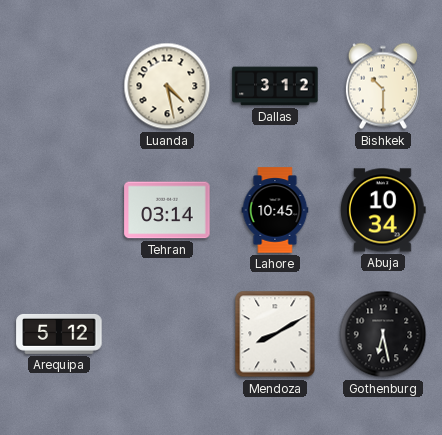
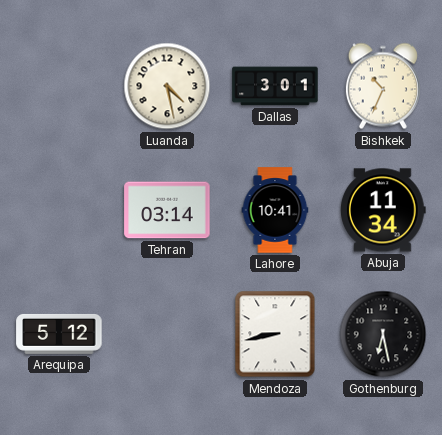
Dallas: 3:12 -> 3:01 (275, 86)
Bishkek: 10:30 -> 10:34 (383, 86)
Lahore: 10:45 -> 10:41 (275, 210)
Abuja: 10:34 -> 11:34 (383, 210)
Mendoza: 8:10 -> 8:43 (275, 334)
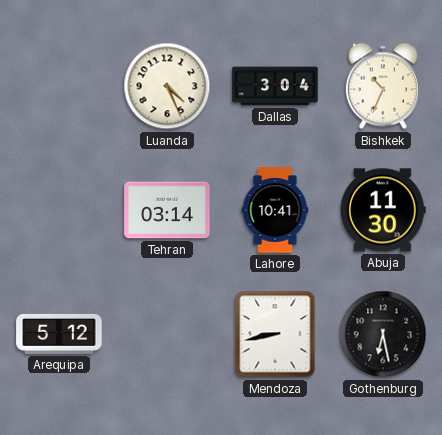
Luanda: 4:28 -> 4:26 (167, 86)
Dallas: 3:01 -> 3:04 (275, 86)
Abuja: 11:34 -> 11:30 (383, 210)
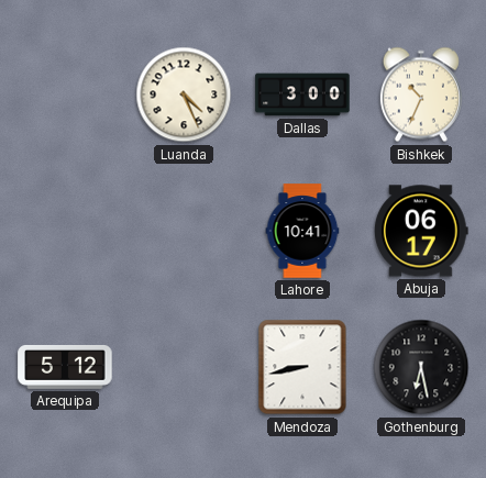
Dallas: 3:04 -> 3:00 (302, 95)
Tehran: 03:14 -> none (167, 210)
Abuja: 11:30 -> 06:17 (421, 231)
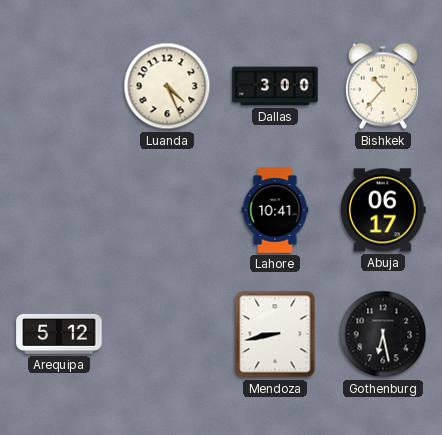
Bishkek: 10:34 -> 10:37 (383, 86)
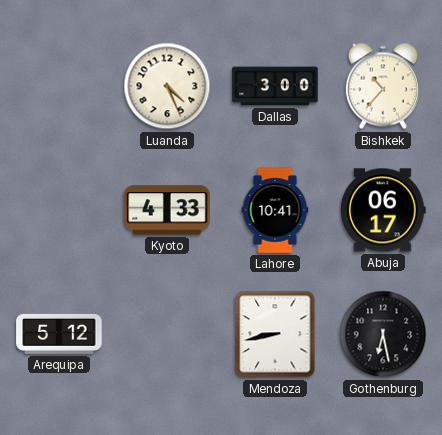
Kyoto: none -> 4:33 (167, 210)
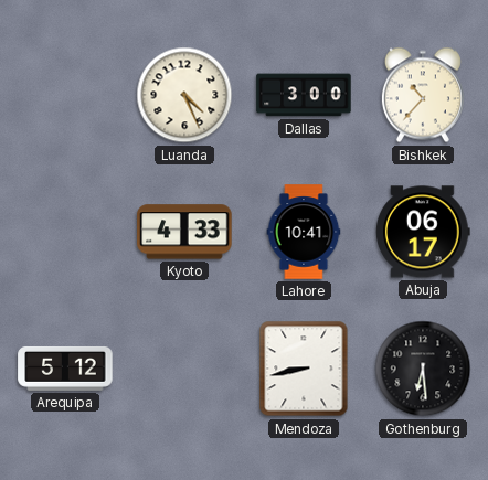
Gothenburg: 6:28 -> 6:29 (423, 369)
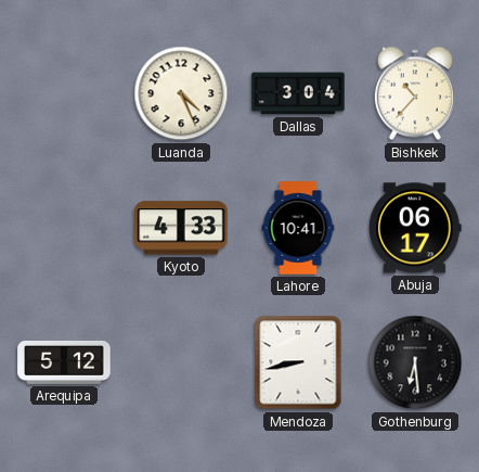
Dallas: 3:00 -> 3:04 (298, 93)
